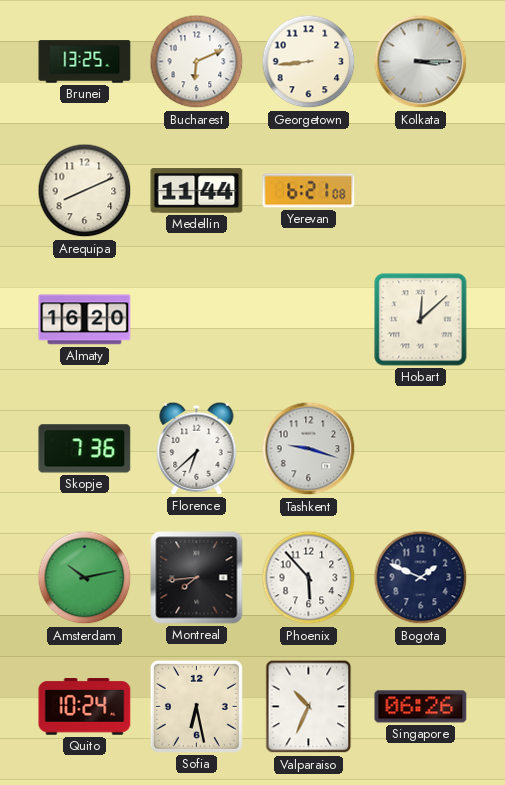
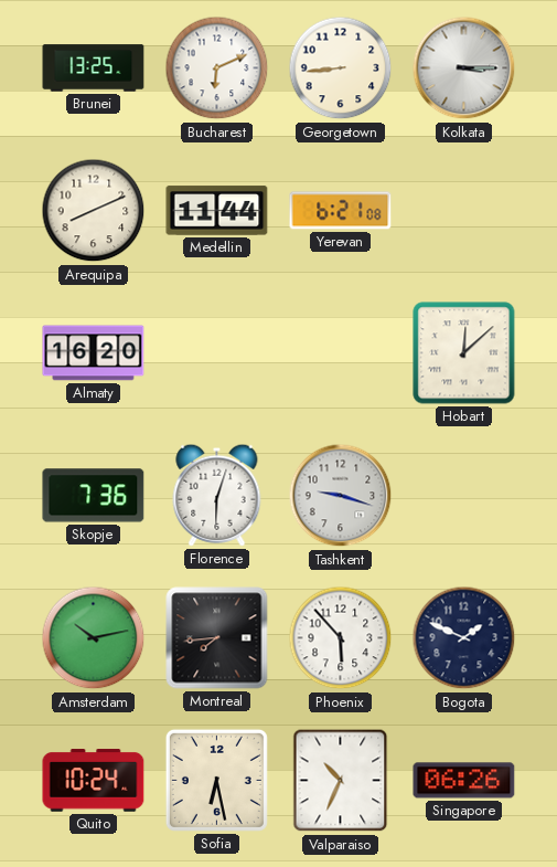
Florence: 6:38 -> 6:03 (217, 495)
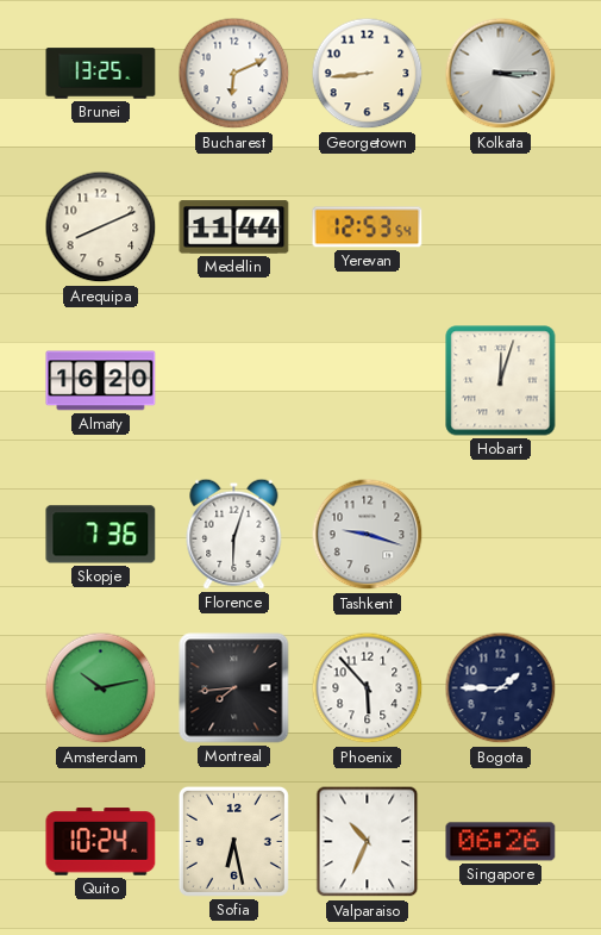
Yerevan: 6:21 -> 12:53 (368, 227)
Hobart: 12:08 -> 12:03 (501, 381)
Bogota: 1:49 -> 1:45 (501, 688)
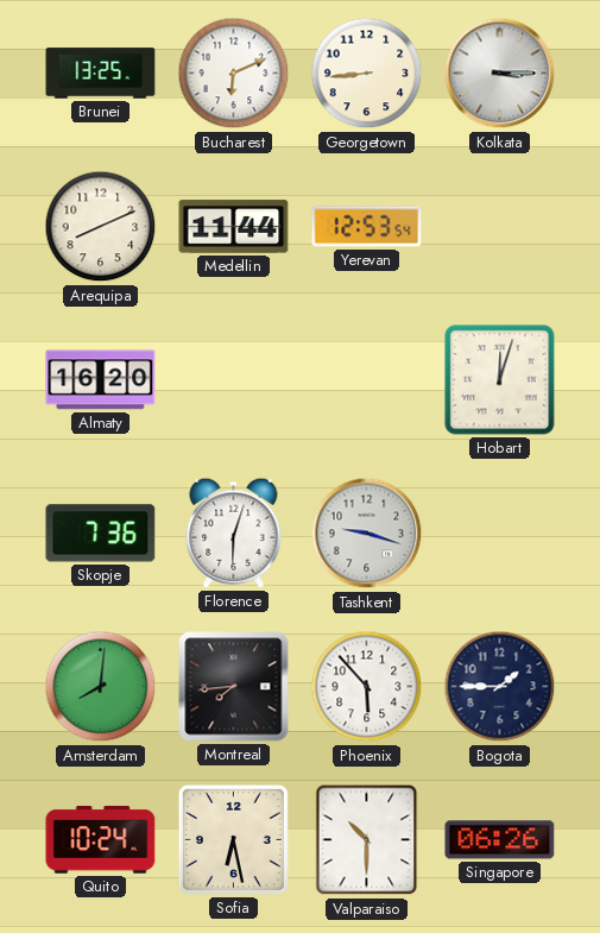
Amsterdam: 10:13 -> 8:01 (101, 687)
Valparaiso: 10:34 -> 10:30 (367, 840)
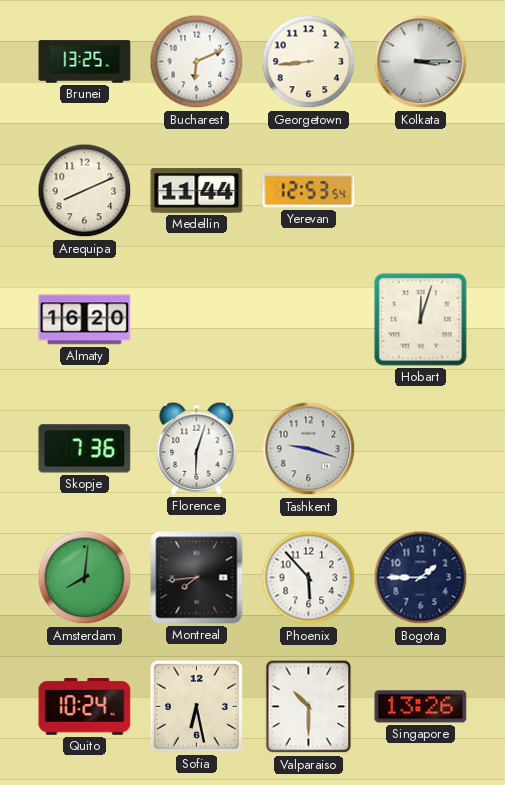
Singapore: 06:26 -> 13:26 (421, 707)
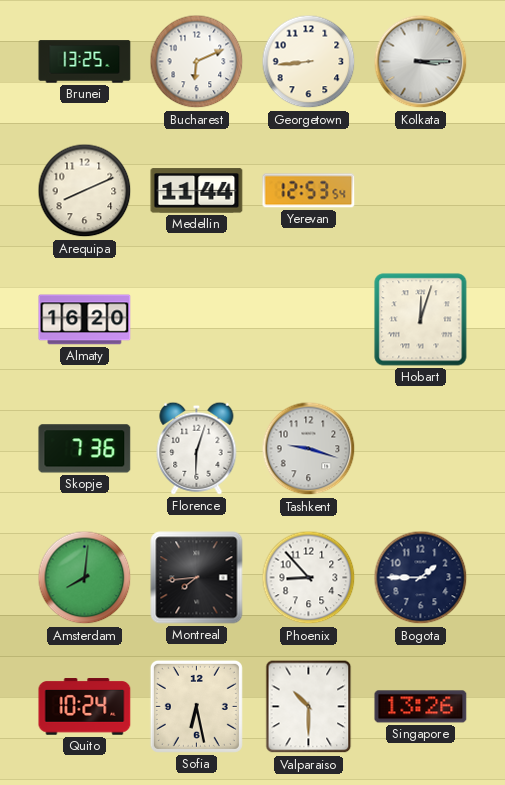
Phoenix: 5:53 -> 8:53 (309, 578)
